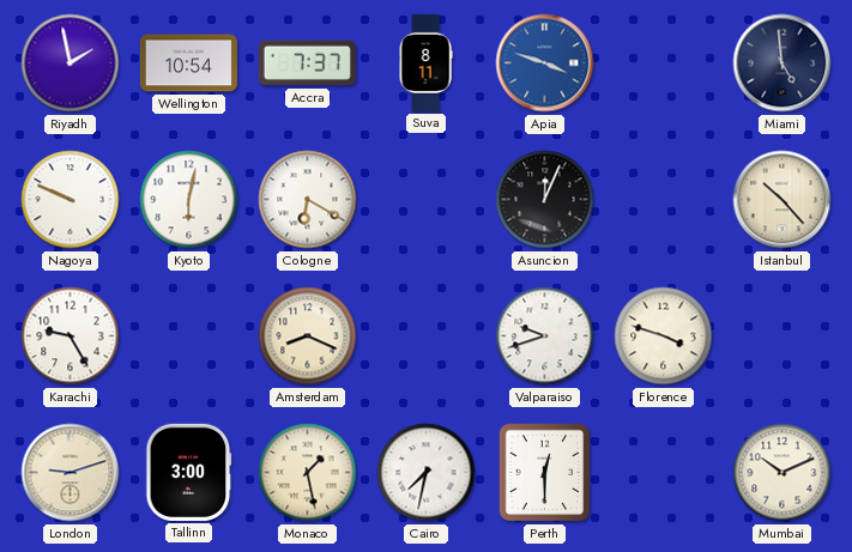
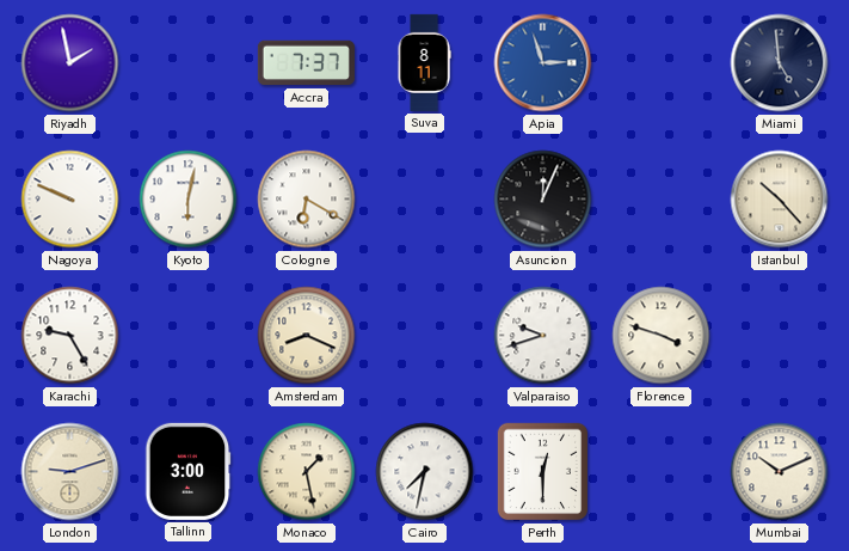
Wellington: 10:54 -> none (188, 63)
Apia: 3:48 -> 2:57 (543, 63)
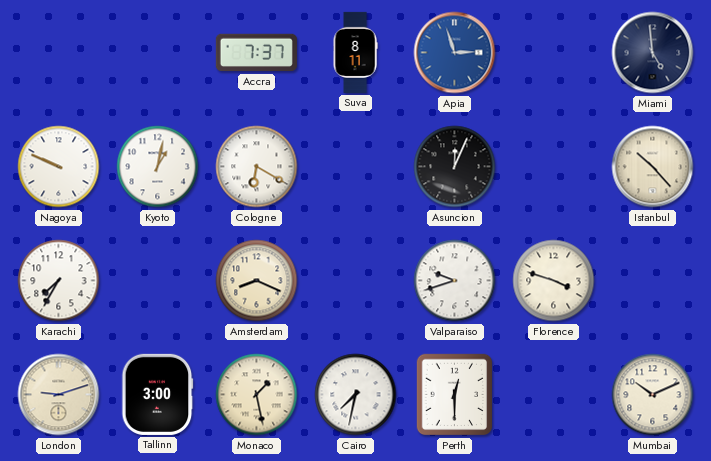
Riyadh: 1:58 -> none (70, 63)
Kyoto: 6:02 -> 1:02 (158, 167)
Karachi: 9:25 -> 7:35 (59, 281)
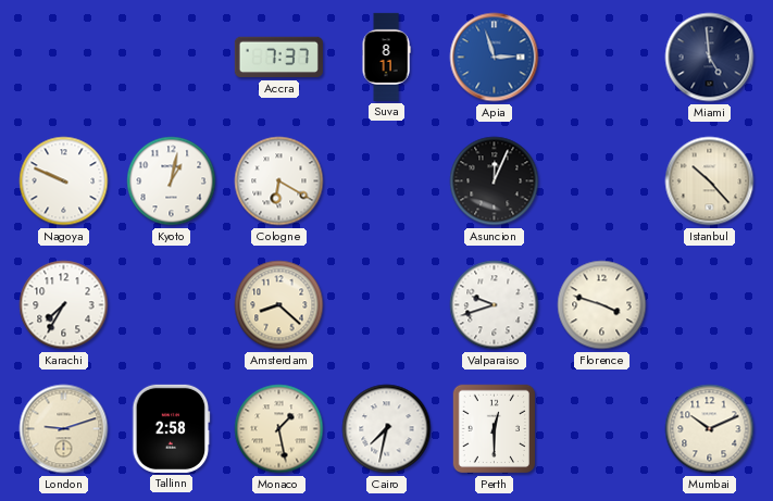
Amsterdam: 8:19 -> 8:22 (279, 305)
Tallinn: 3:00 -> 2:58 (172, 428)
